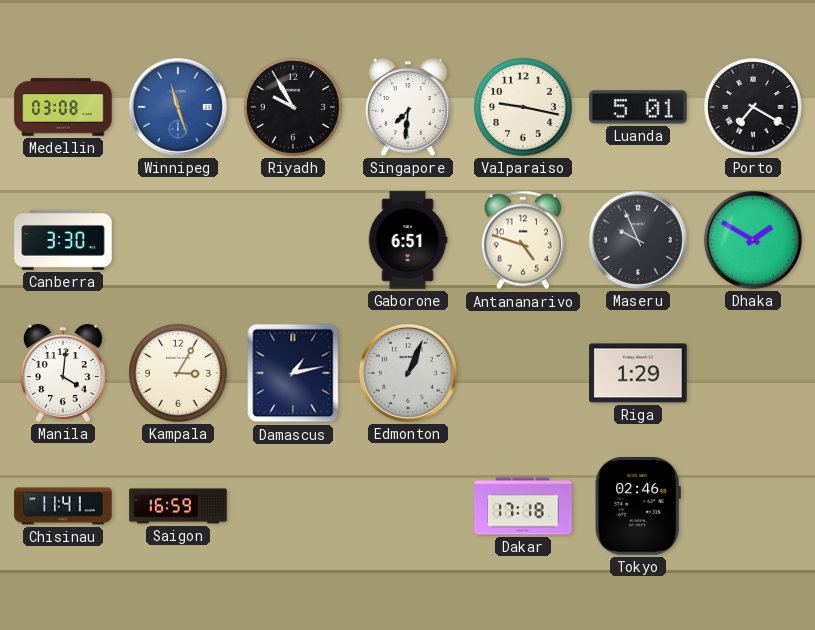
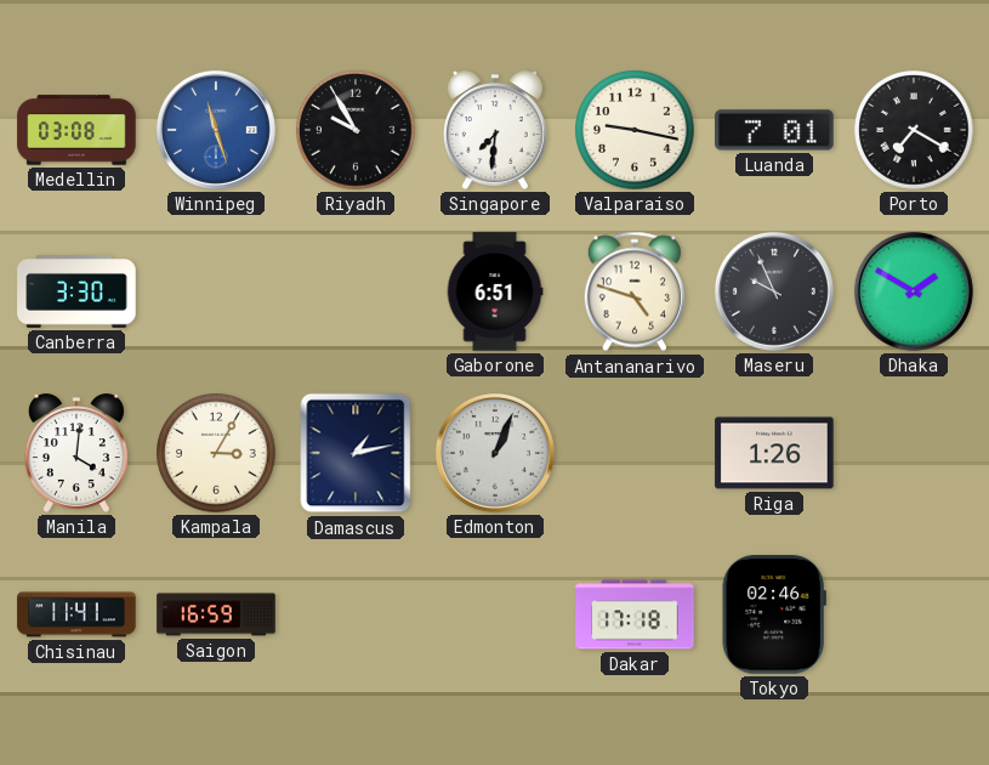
Luanda: 5:01 -> 7:01 (774, 130)
Riga: 1:29 -> 1:26 (774, 453)
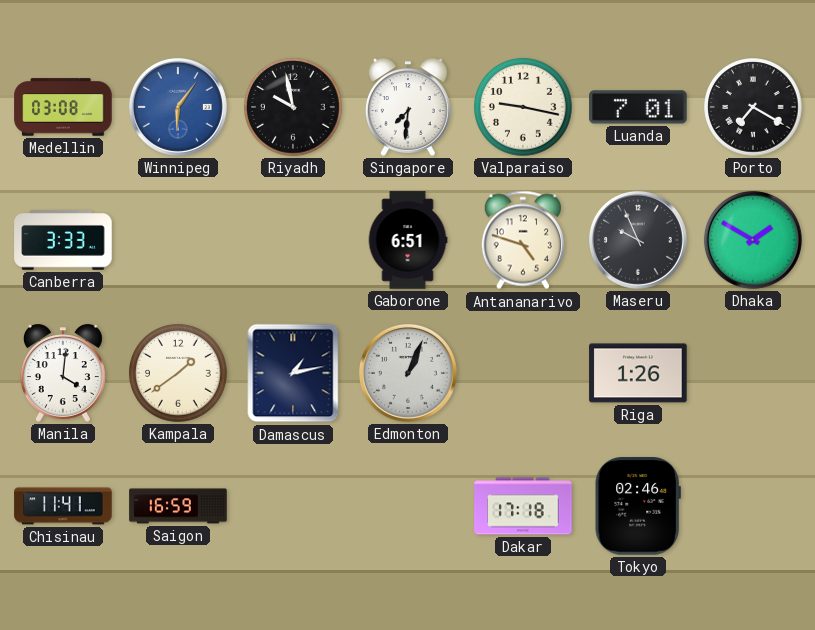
Winnipeg: 11:27 -> 6:06 (178, 107)
Riyadh: 9:55 -> 9:58 (293, 107)
Canberra: 3:30 -> 3:33 (63, 240)
Kampala: 3:05 -> 1:39 (178, 373)
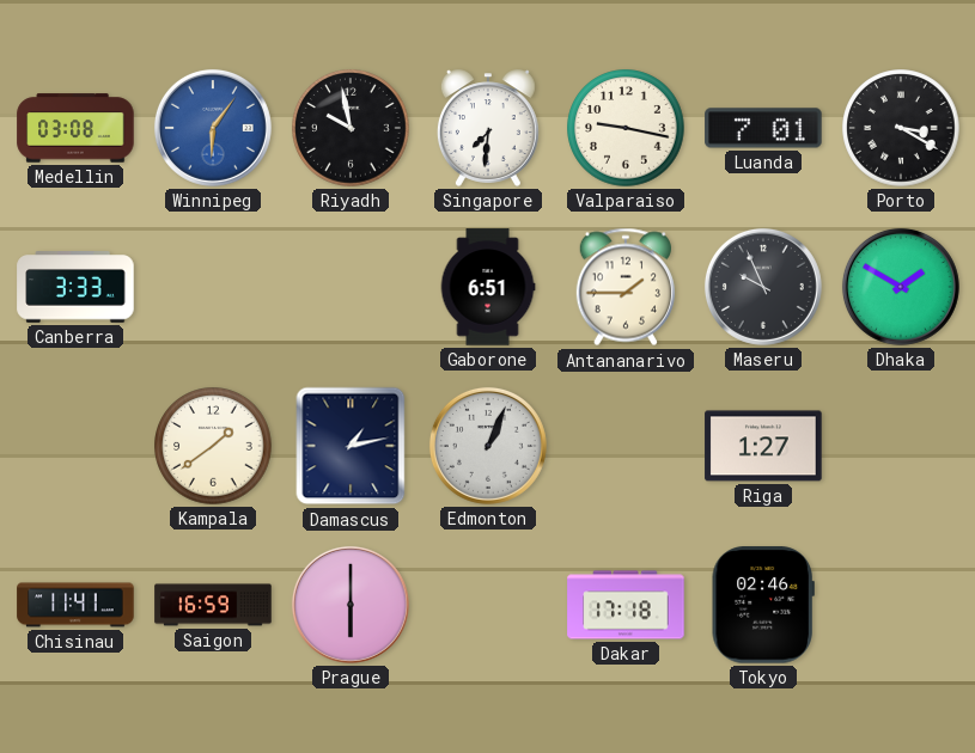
Porto: 7:20 -> 3:20 (901, 128)
Antananarivo: 4:48 -> 1:45 (624, 287)
Manila: 4:01 -> none (63, 373)
Riga: 1:26 -> 1:27 (763, 446)
Prague: none -> 6:00 (351, 605)
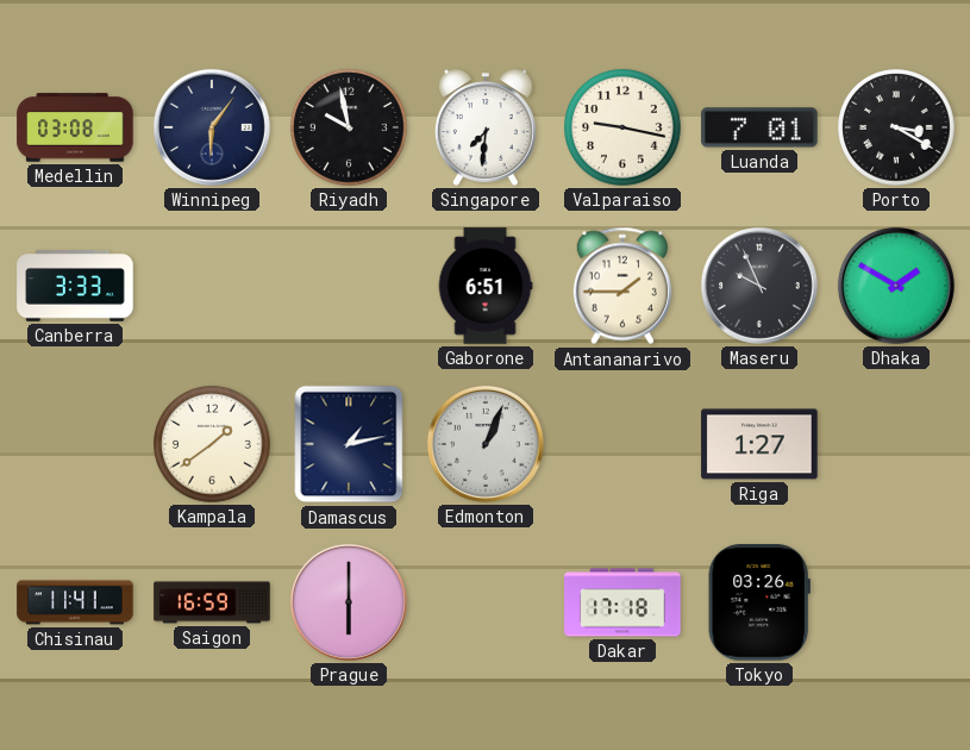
Winnipeg dial: blue -> navy (212, 127)
Tokyo: 02:46 -> 03:26 (759, 602)
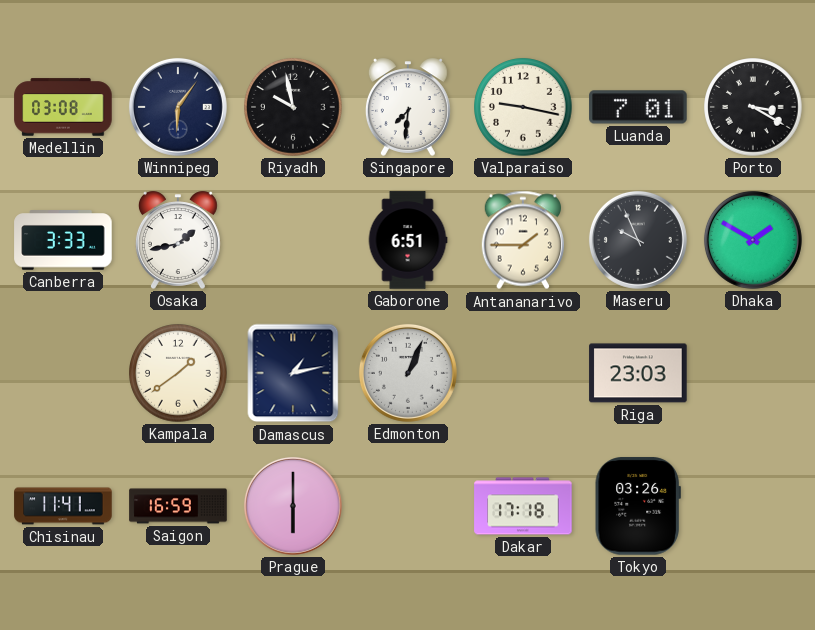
Osaka: none -> 1:43 (178, 240)
Riga: 1:27 -> 23:03 (638, 373)
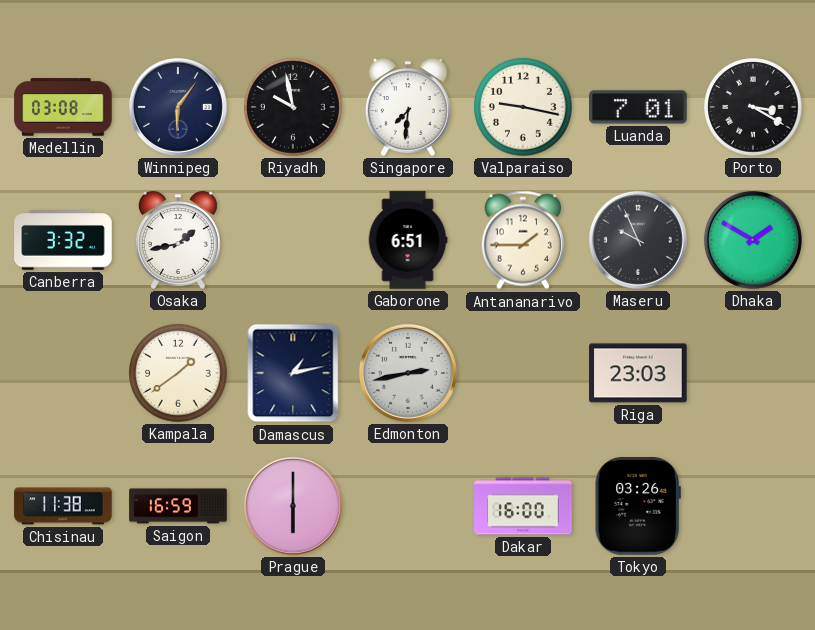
Canberra: 3:33 -> 3:32 (63, 240)
Edmonton: 1:04 -> 2:43 (408, 373)
Chisinau: 11:41 -> 11:38 (63, 506)
Dakar: 17:18 -> 16:00 (523, 506)
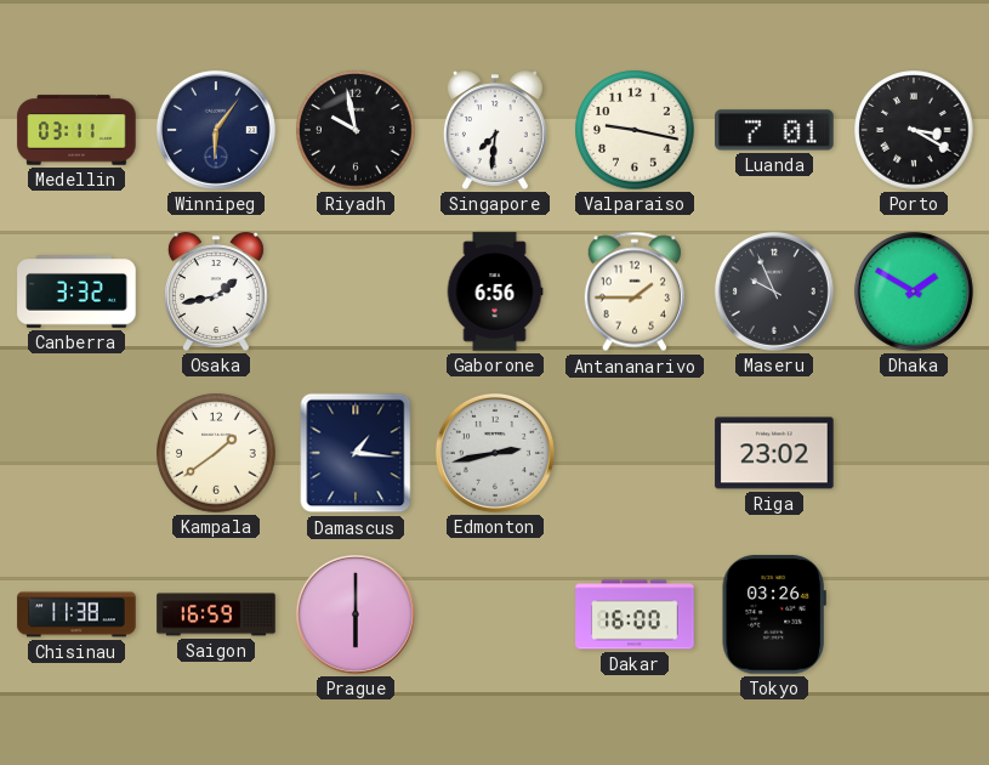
Medellin: 03:08 -> 03:11 (76, 130)
Gaborone: 6:51 -> 6:56 (495, 291)
Damascus: 1:13 -> 1:16 (356, 453)
Riga: 23:03 -> 23:02 (774, 453)
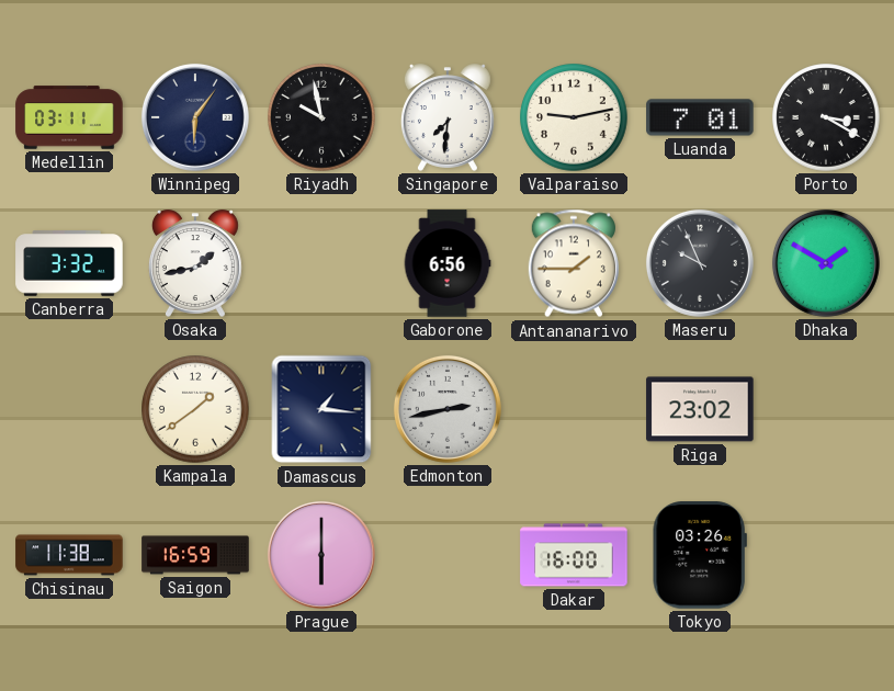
Valparaiso: 9:17 -> 9:13 (574, 117)
